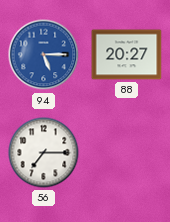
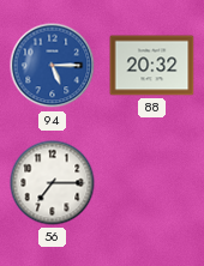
88: 20:27 -> 20:32 (152, 66)
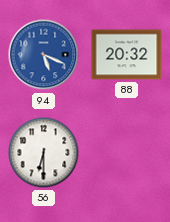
94: 5:15 -> 5:19 (44, 55)
56: 7:15 -> 6:30 (44, 153)
